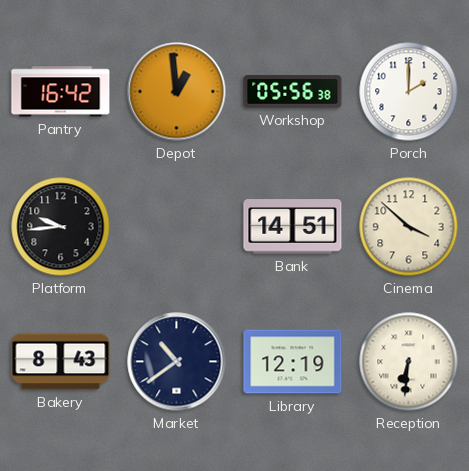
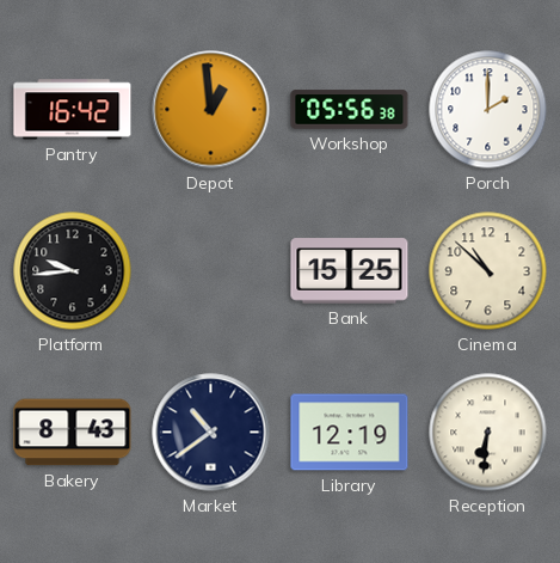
Bank: 14:51 -> 15:25 (350, 271)
Cinema: 3:52 -> 10:52 (488, 271)
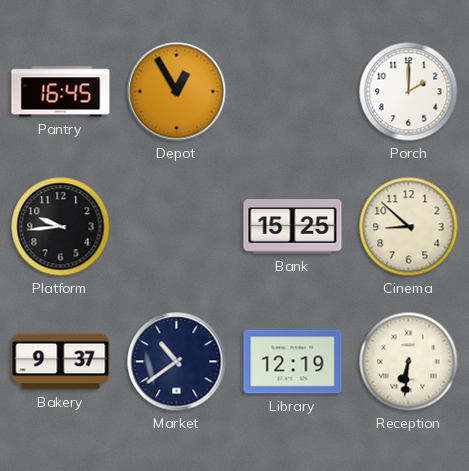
Pantry: 16:42 -> 16:45 (61, 92)
Depot: 12:59 -> 12:55 (177, 92)
Workshop: 05:56 -> none (350, 110)
Cinema: 10:52 -> 8:52 (409, 227)
Bakery: 8:43 -> 9:37 (61, 362)
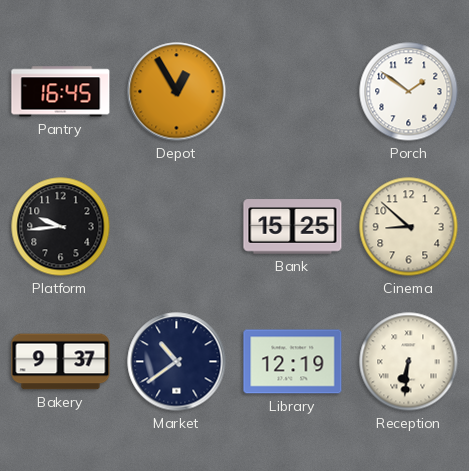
Porch: 2:00 -> 1:51 (409, 92)
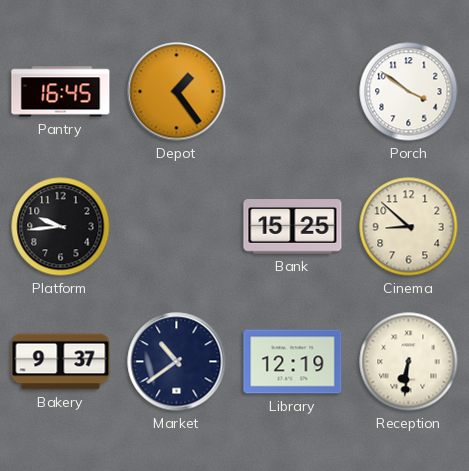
Depot: 12:55 -> 1:24 (177, 92)
Porch: 1:51 -> 3:51 (409, 92)
